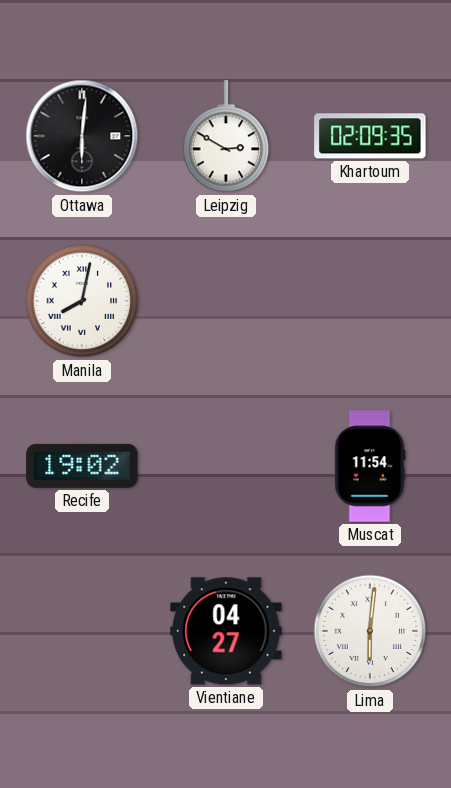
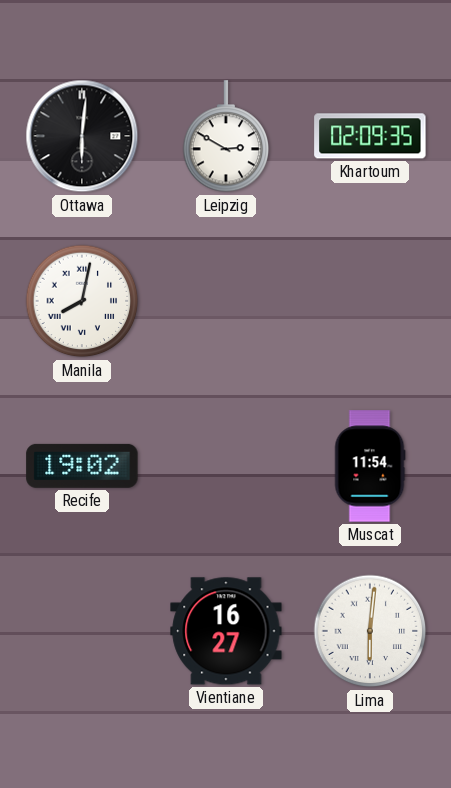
Vientiane: 04:27 -> 16:27 (226, 631)
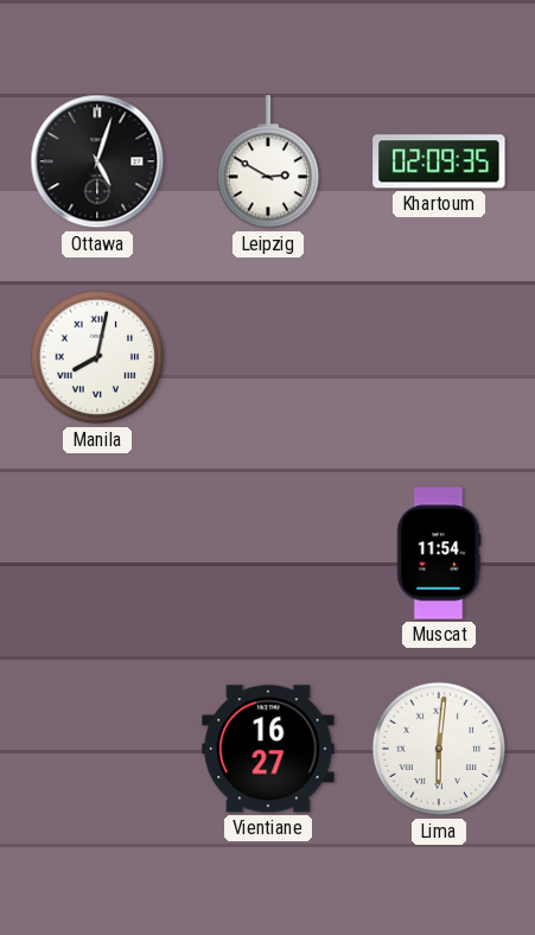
Ottawa: 6:01 -> 5:03 (97, 161)
Recife: 19:02 -> none (82, 466)
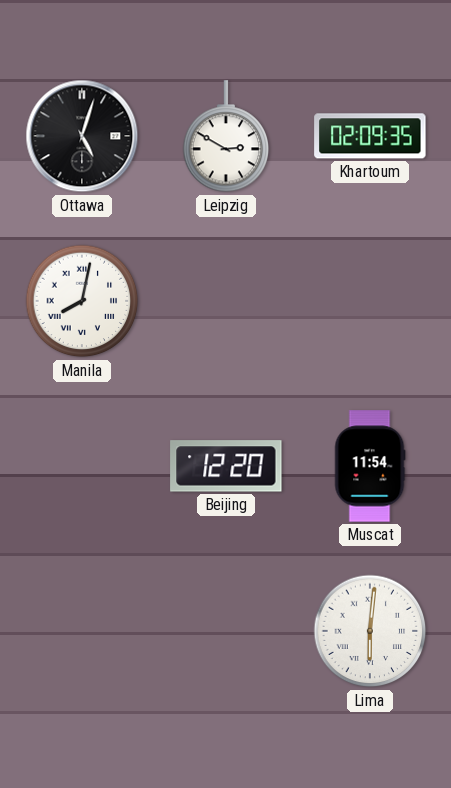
Beijing: none -> 12:20 (226, 466)
Vientiane: 16:27 -> none (268, 749)
